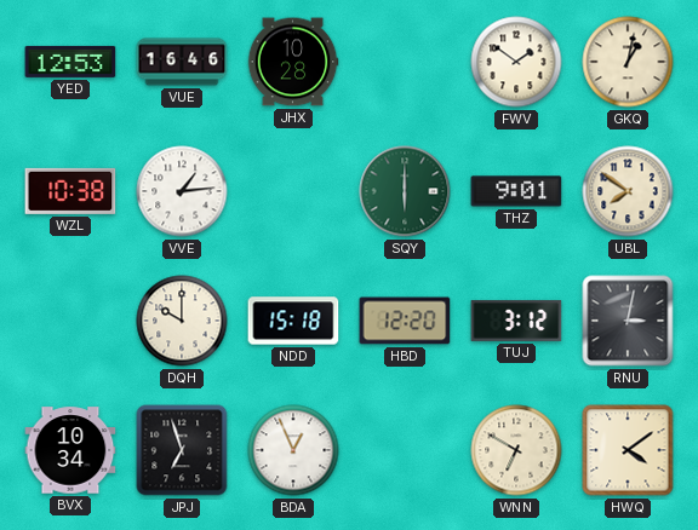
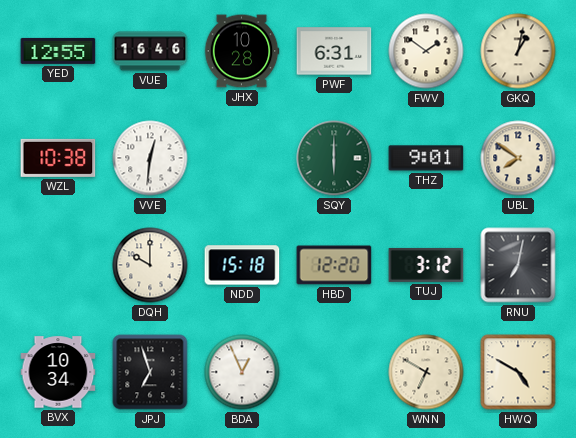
YED: 12:53 -> 12:55 (58, 51)
PWF: none -> 6:31 (334, 51)
VVE: 1:14 -> 12:31 (150, 158)
RNU: 3:02 -> 7:02 (518, 265)
HWQ: 4:09 -> 4:50 (518, 372)
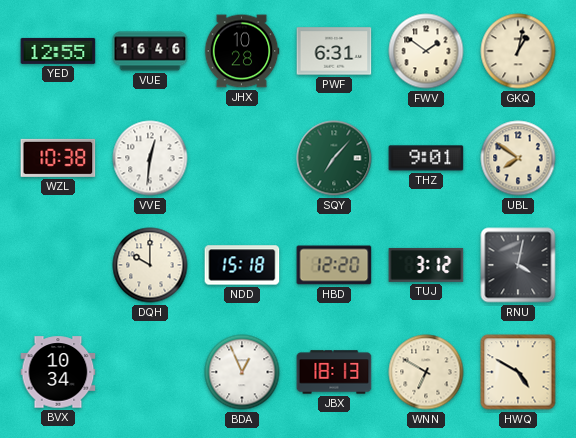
SQY: 6:00 -> 7:07 (334, 158)
RNU: 7:02 -> 4:02 (518, 265)
JPJ: 6:57 -> none (150, 372)
JBX: none -> 18:13 (334, 372)
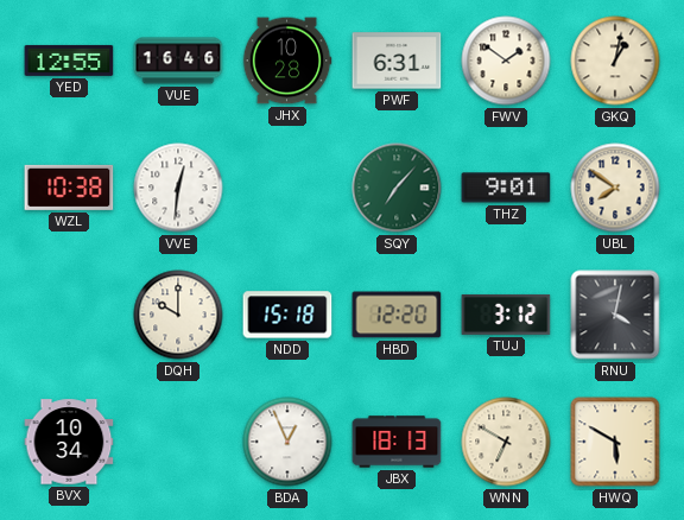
HWQ: 4:50 -> 5:50 (615, 442)
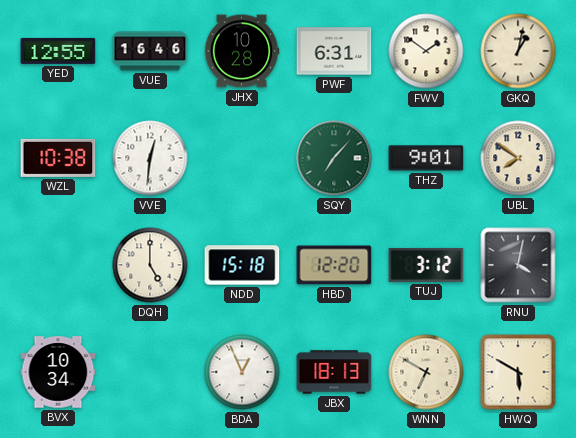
DQH: 10:00 -> 5:00 (150, 265)
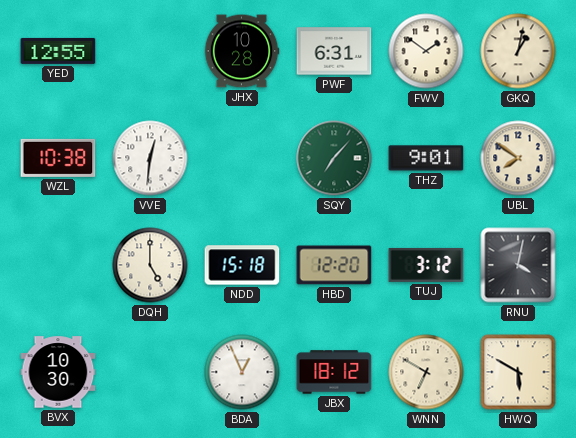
VUE: 16:46 -> none (150, 51)
BVX: 10:34 -> 10:30 (58, 372)
JBX: 18:13 -> 18:12 (334, 372)
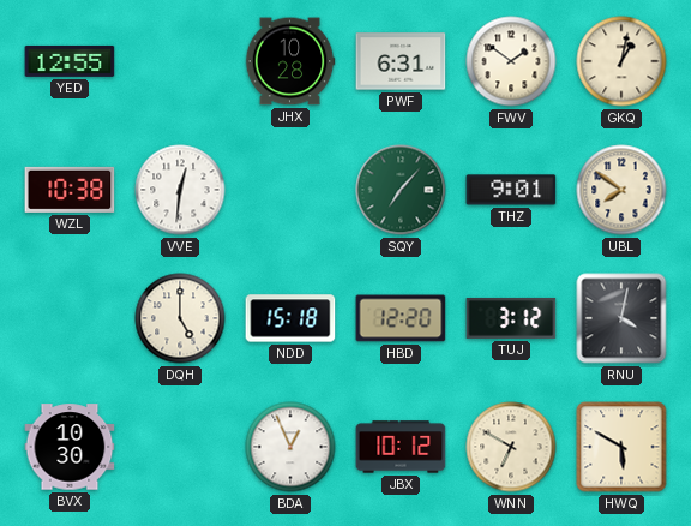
JBX: 18:12 -> 10:12 (401, 447)
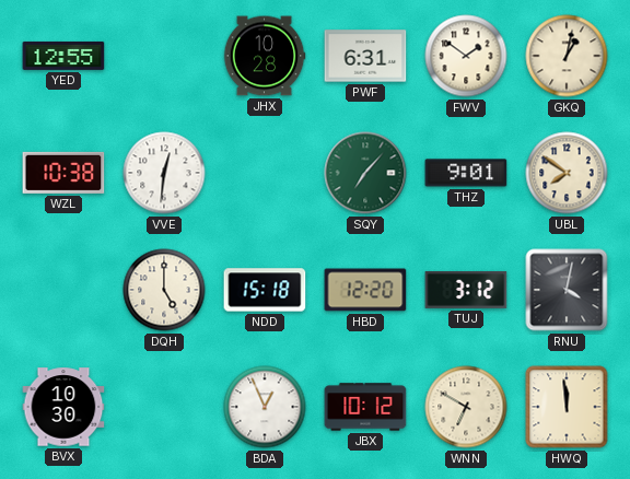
HWQ: 5:50 -> 11:59 (567, 407)
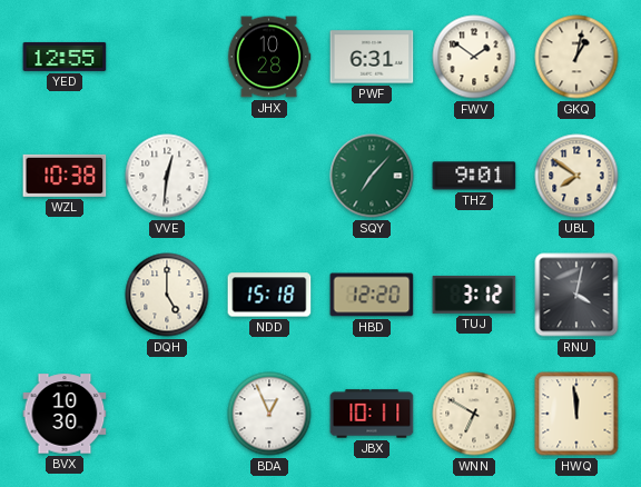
JBX: 10:12 -> 10:11 (372, 414)
